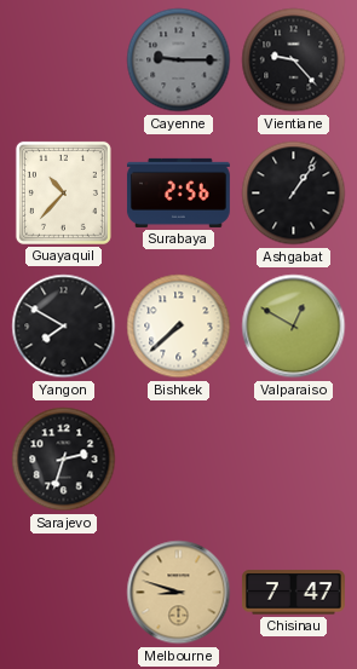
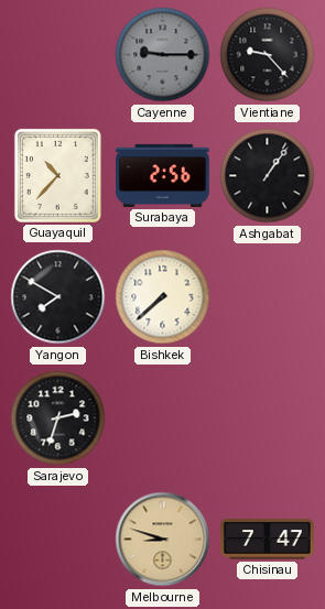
Valparaiso: 12:50 -> none (294, 327)
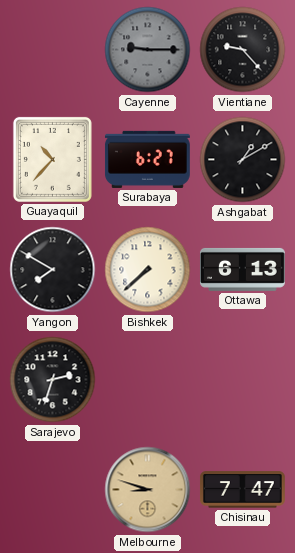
Surabaya: 2:56 -> 6:27 (147, 159)
Ashgabat: 1:06 -> 1:10 (243, 160)
Ottawa: none -> 6:13 (242, 269)
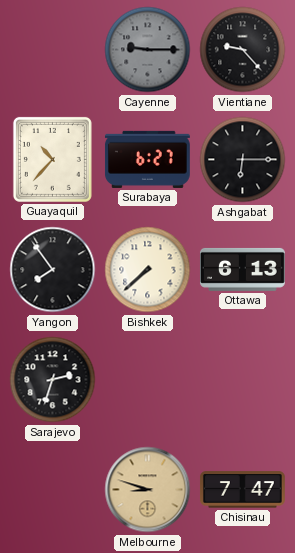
Ashgabat: 1:10 -> 6:15 (243, 160)
Yangon: 7:50 -> 7:54 (53, 270)
